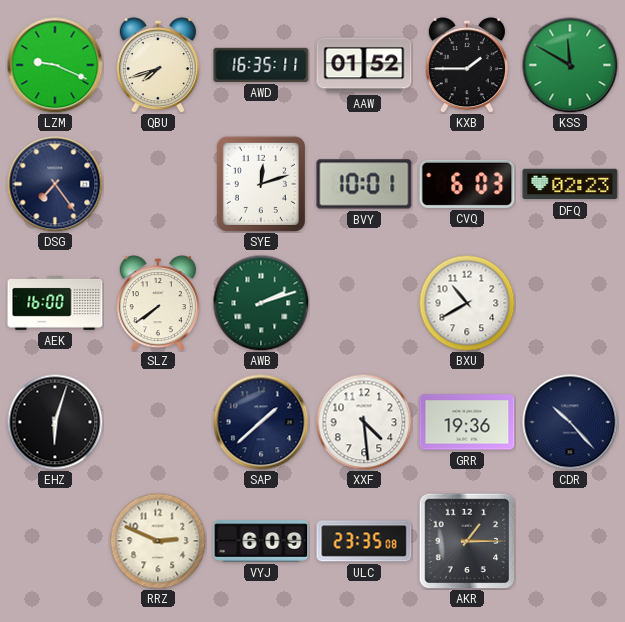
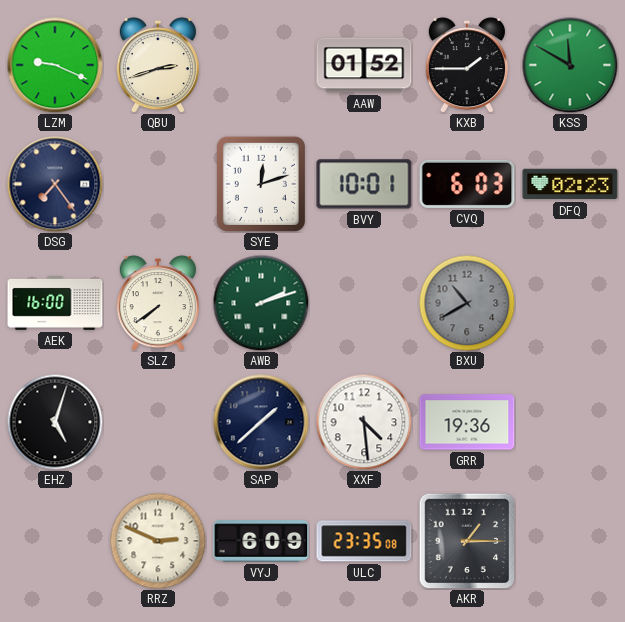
QBU: 7:42 -> 2:42 (158, 65)
AWD: 16:35 -> none (261, 65)
BXU dial: white -> grey (467, 303)
EHZ: 6:03 -> 5:03 (55, 422)
CDR: 10:23 -> none (570, 422)
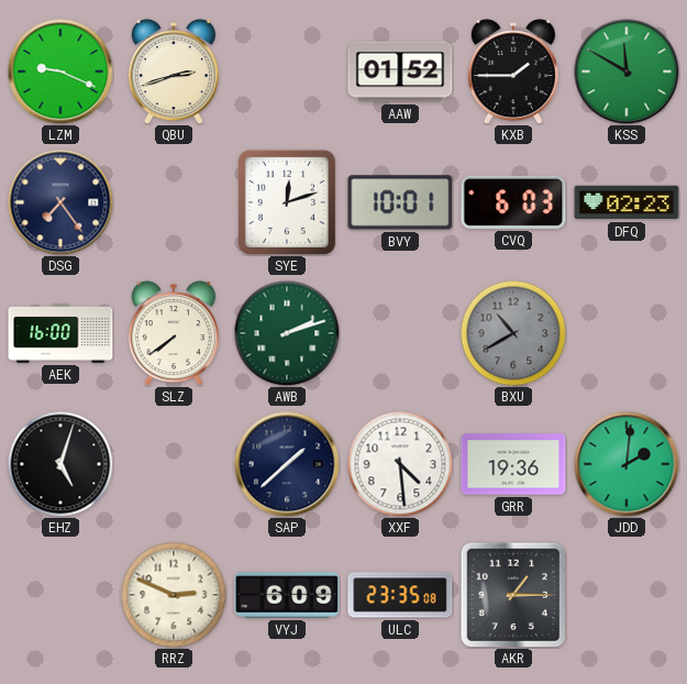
JDD: none -> 2:01 (627, 464)
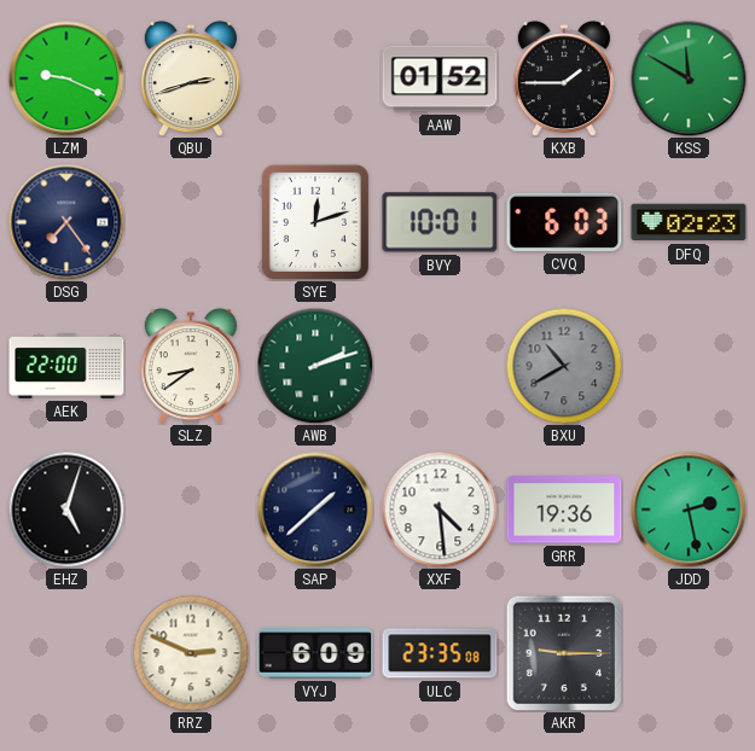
AEK: 16:00 -> 22:00 (66, 366)
SLZ: 7:39 -> 8:39 (191, 366)
JDD: 2:01 -> 2:28 (689, 510)
AKR: 1:15 -> 9:15 (564, 653)
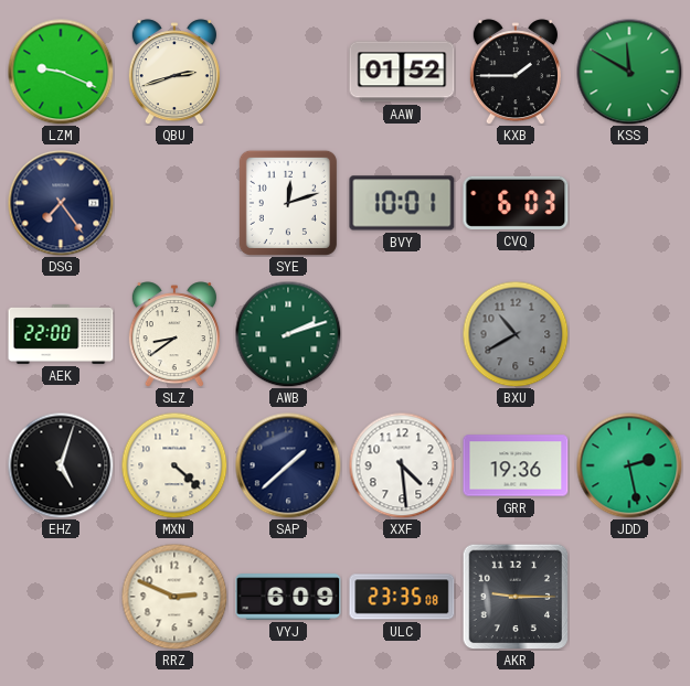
DFQ: 02:23 -> none (689, 222)
MXN: none -> 4:22 (174, 465)
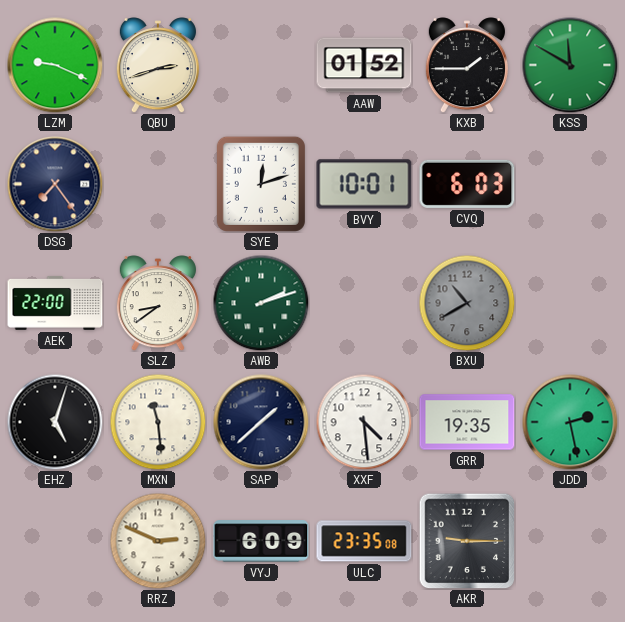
MXN: 4:22 -> 11:29 (158, 422)
GRR: 19:36 -> 19:35 (467, 422)
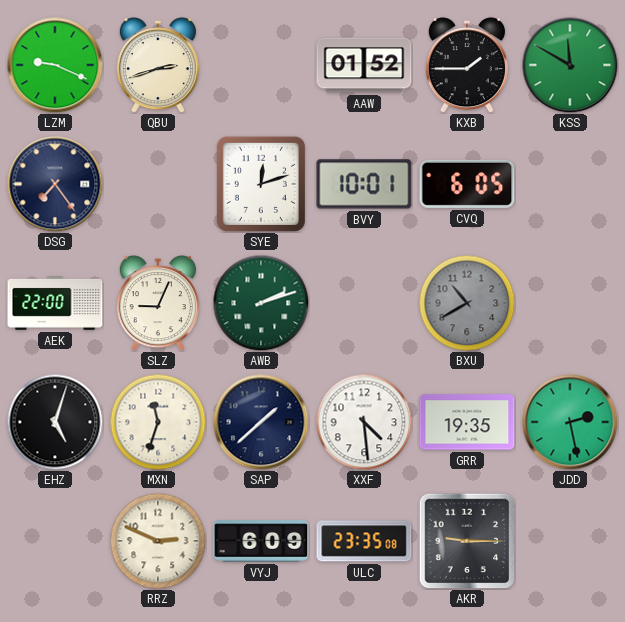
CVQ: 6:03 -> 6:05 (467, 184)
SLZ: 8:39 -> 9:04 (158, 303)
MXN: 11:29 -> 11:33 (158, 422)
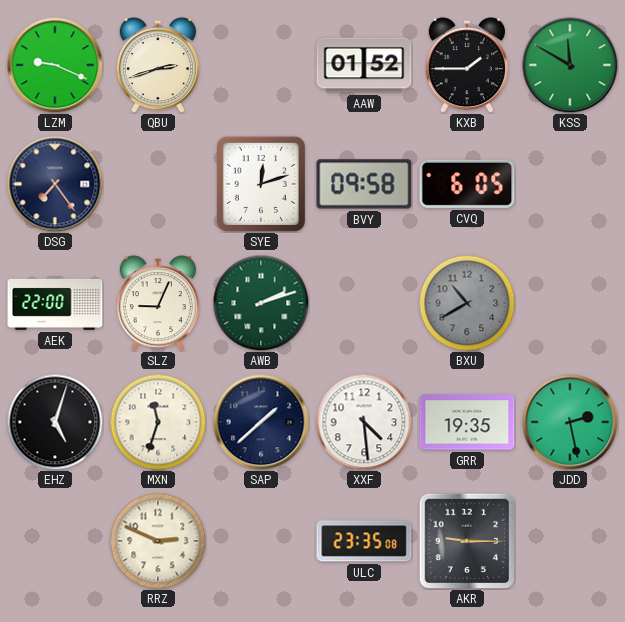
BVY: 10:01 -> 09:58 (364, 184)
VYJ: 6:09 -> none (261, 541)
